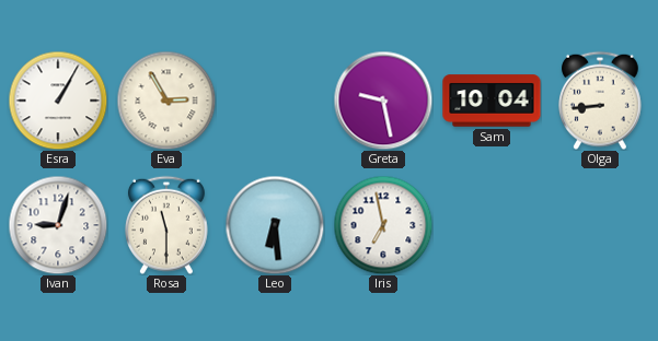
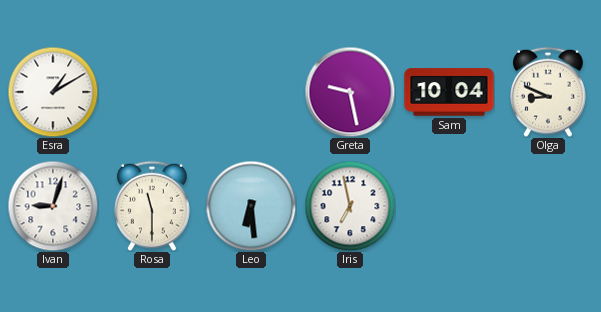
Esra: 1:05 -> 1:10 (53, 92)
Eva: 2:55 -> none (166, 101)
Olga: 8:44 -> 8:49 (549, 92)
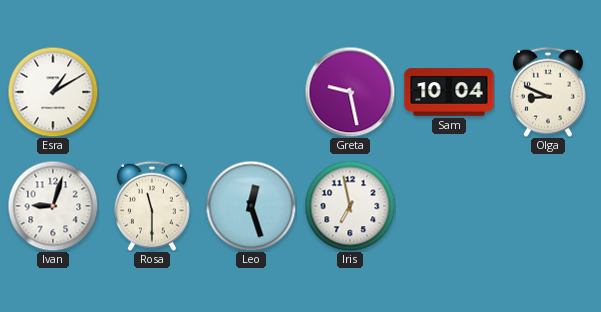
Leo: 6:29 -> 12:27 (251, 206)
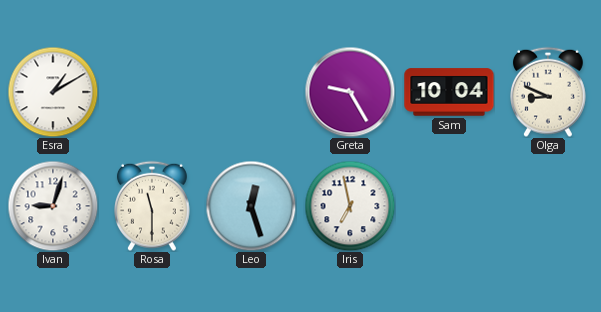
Greta: 9:28 -> 9:25 (350, 92)
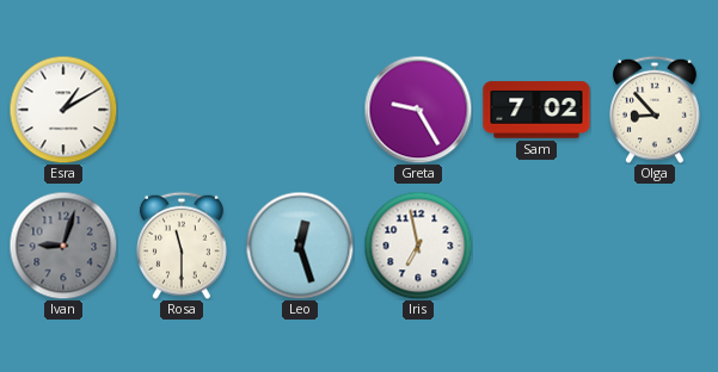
Sam: 10:04 -> 7:02 (536, 110)
Olga: 8:49 -> 8:53 (656, 110)
Ivan dial: white -> grey (63, 246)
